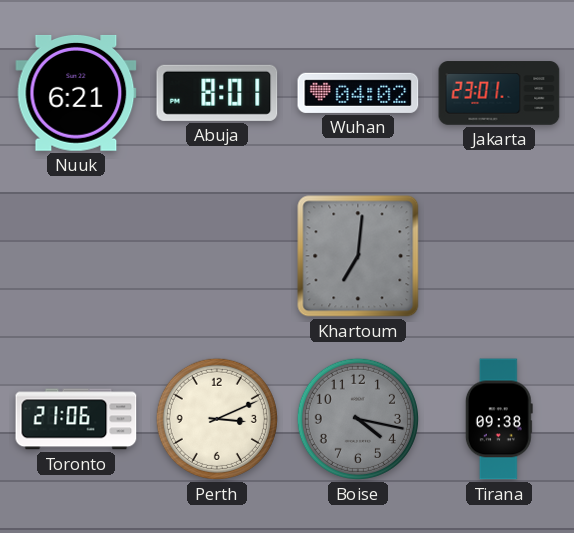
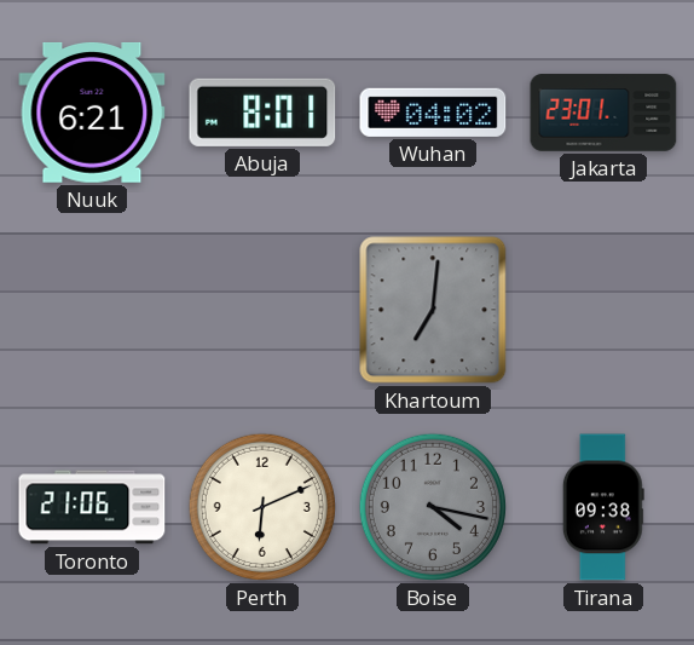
Perth: 3:11 -> 6:11 (262, 507)
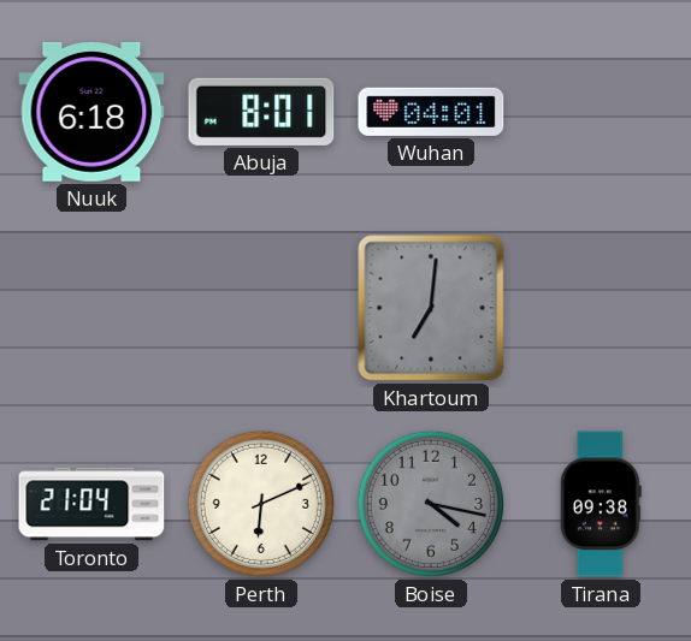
Nuuk: 6:21 -> 6:18 (91, 112)
Wuhan: 04:02 -> 04:01 (431, 112)
Jakarta: 23:01 -> none (603, 113)
Toronto: 21:06 -> 21:04 (91, 504)
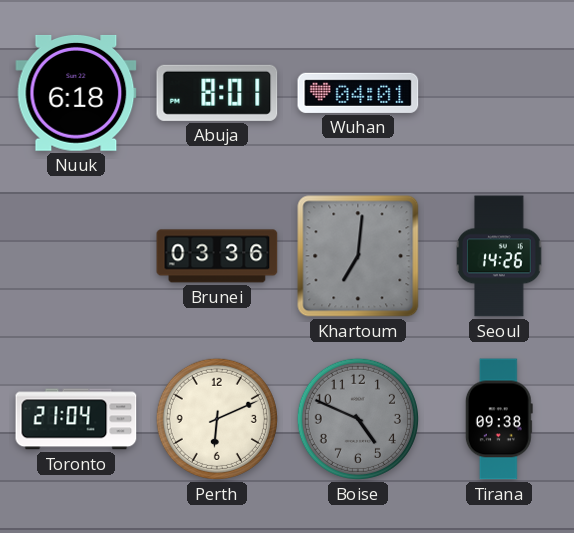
Brunei: none -> 03:36 (217, 256)
Seoul: none -> 14:26 (499, 256)
Boise: 4:17 -> 4:49 (358, 419)
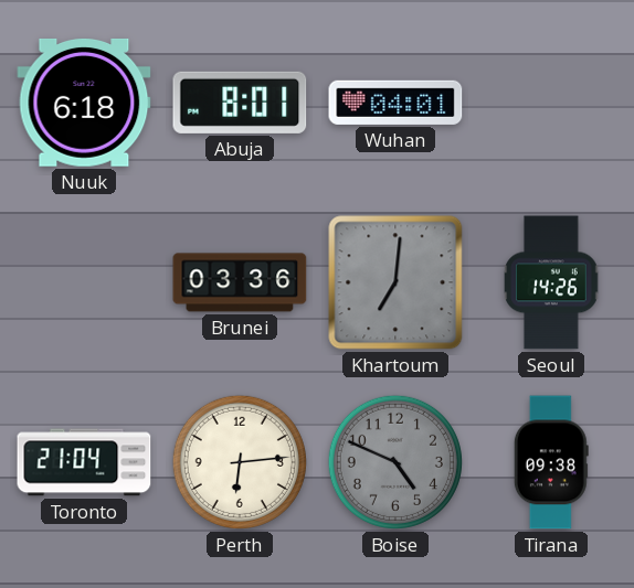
Perth: 6:11 -> 6:14 (240, 462)
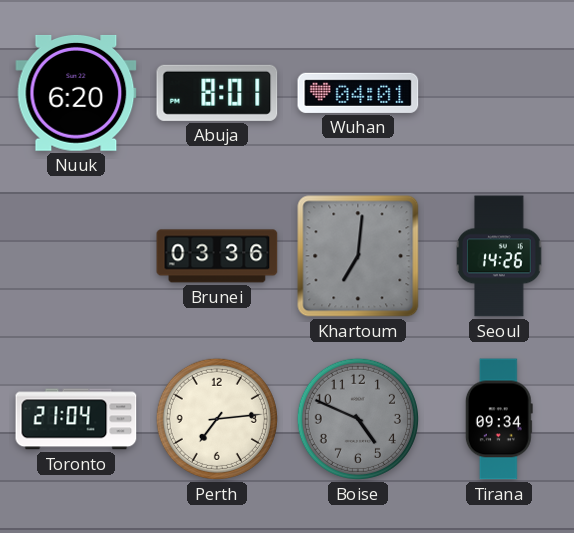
Nuuk: 6:18 -> 6:20 (76, 93)
Perth: 6:14 -> 7:14 (217, 419)
Tirana: 09:38 -> 09:34 (499, 419)
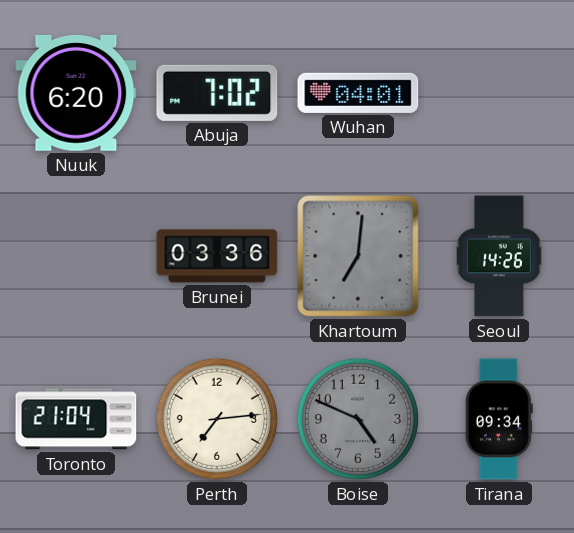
Abuja: 8:01 -> 7:02 (217, 93)
